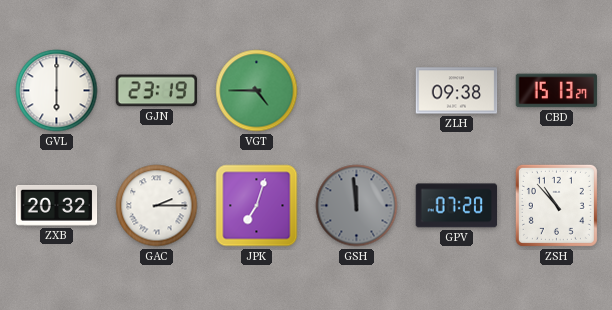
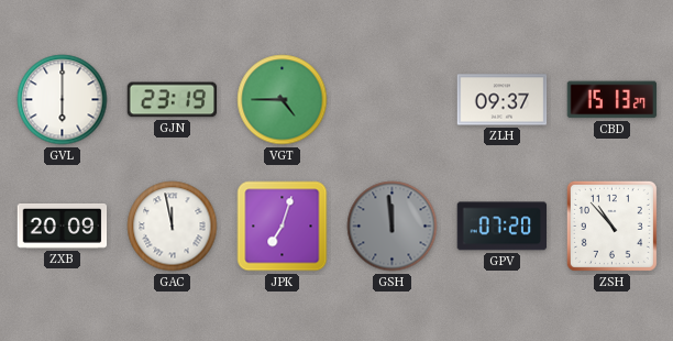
ZLH: 09:38 -> 09:37 (503, 100)
ZXB: 20:32 -> 20:09 (63, 226)
GAC: 2:15 -> 11:58 (173, 227)
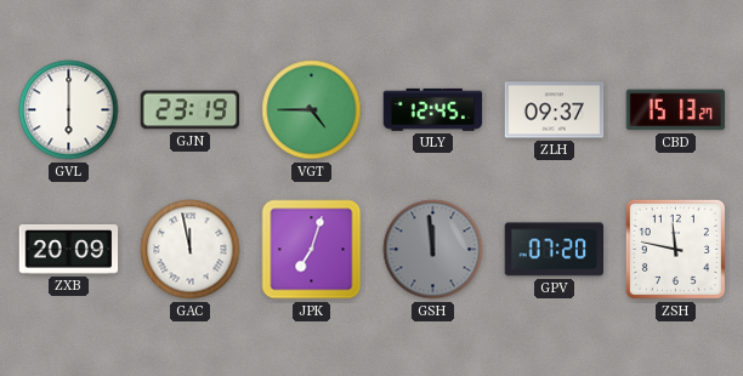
ULY: none -> 12:45 (433, 109)
ZSH: 10:53 -> 11:47 (675, 249)
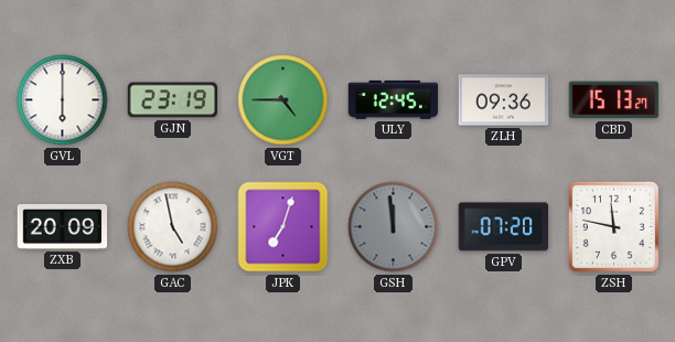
ZLH: 09:37 -> 09:36 (504, 100)
GAC: 11:58 -> 4:58 (173, 227)
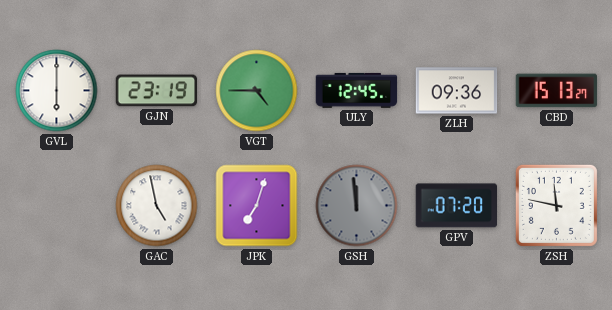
ZXB: 20:09 -> none (63, 226)
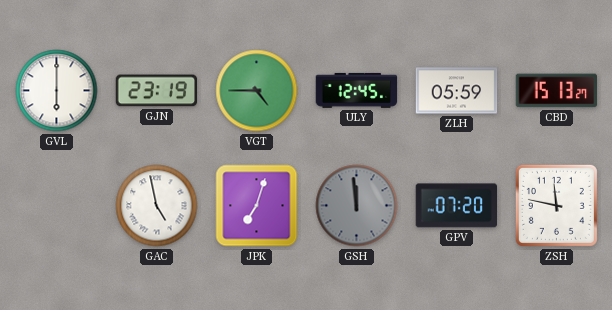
ZLH: 09:36 -> 05:59 (457, 91)
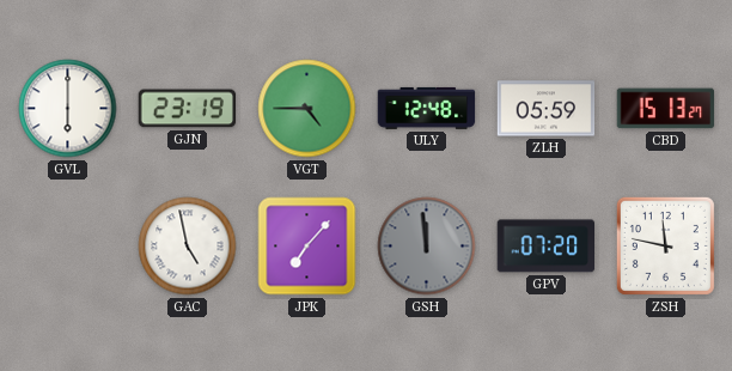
ULY: 12:45 -> 12:48 (427, 108)
JPK: 7:03 -> 7:07 (307, 247)
